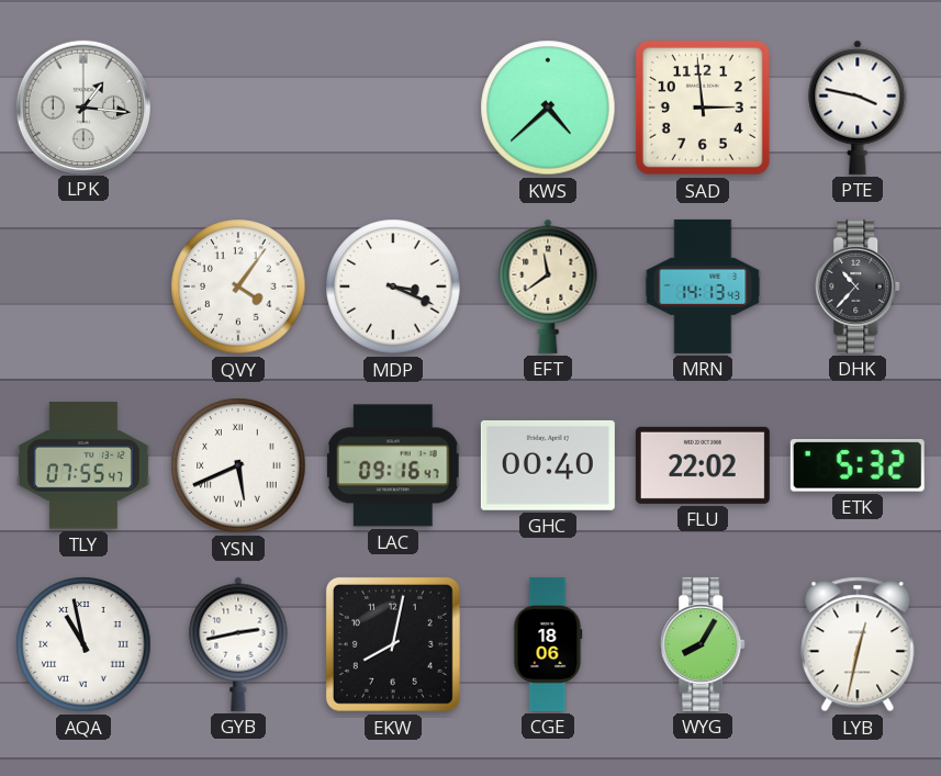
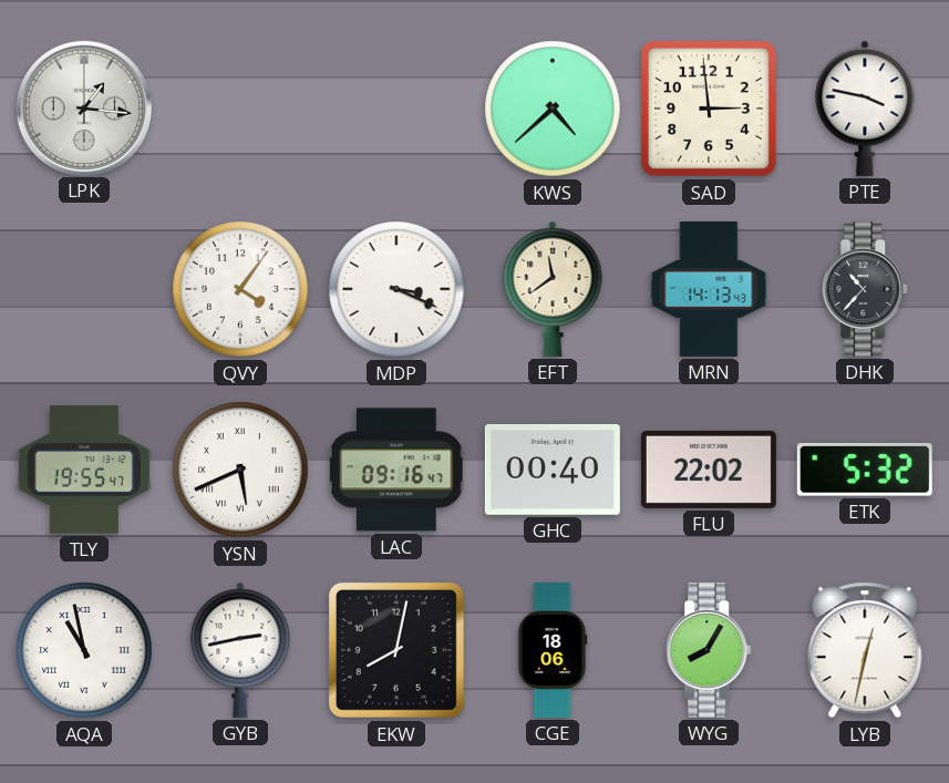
TLY: 07:55 -> 19:55 (84, 470)
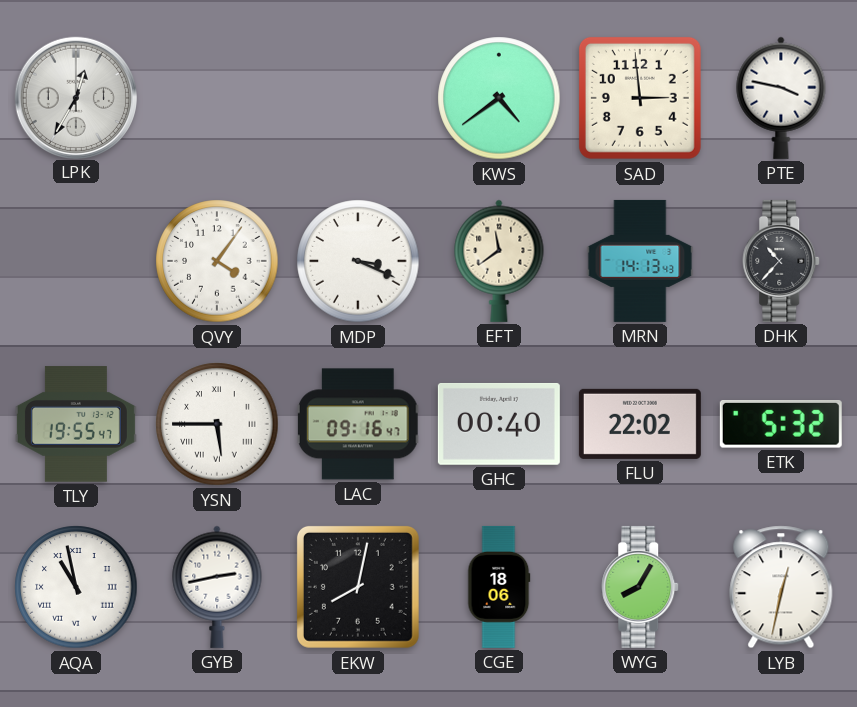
LPK: 1:16 -> 12:35 (75, 97)
KWS: 4:38 -> 4:39 (499, 98)
YSN: 5:41 -> 5:45 (217, 424)
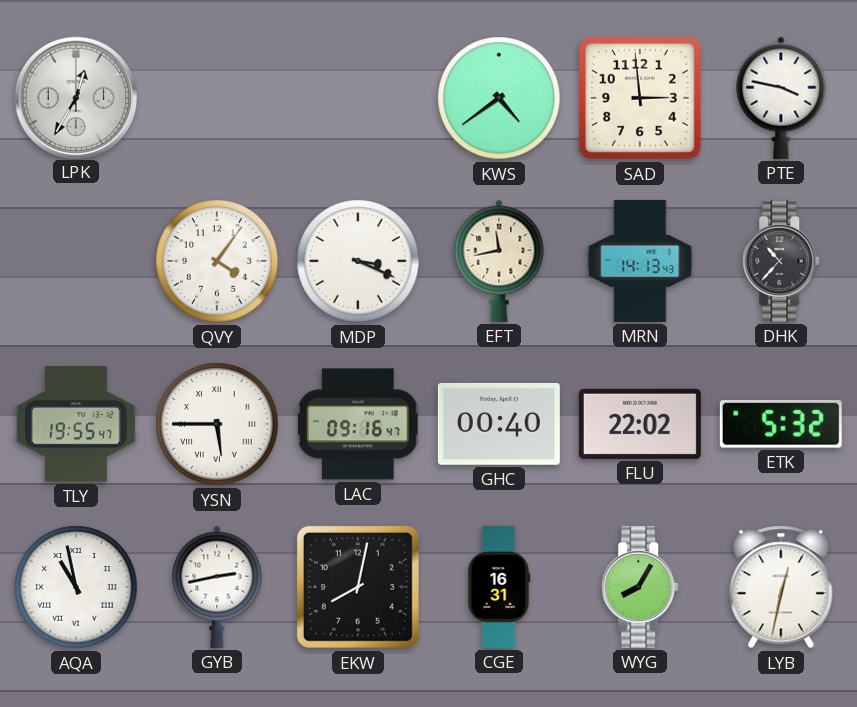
EFT: 11:39 -> 11:43 (499, 261)
CGE: 18:06 -> 16:31 (499, 587)
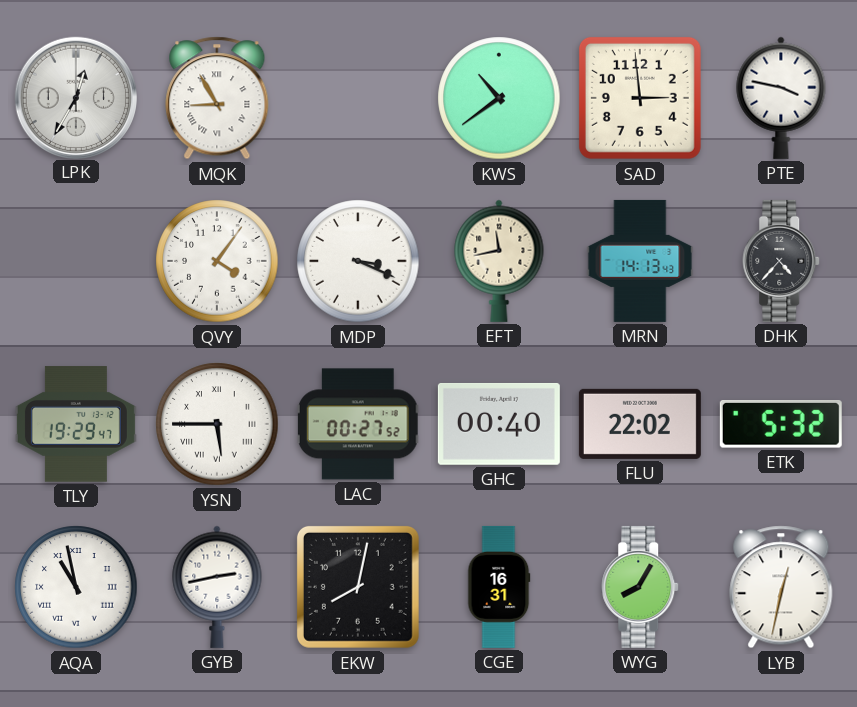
MQK: none -> 8:55 (217, 98)
KWS: 4:39 -> 10:39 (499, 98)
DHK: 10:37 -> 4:37 (782, 261)
TLY: 19:55 -> 19:29 (76, 424)
LAC: 09:16 -> 00:27 (358, 424)
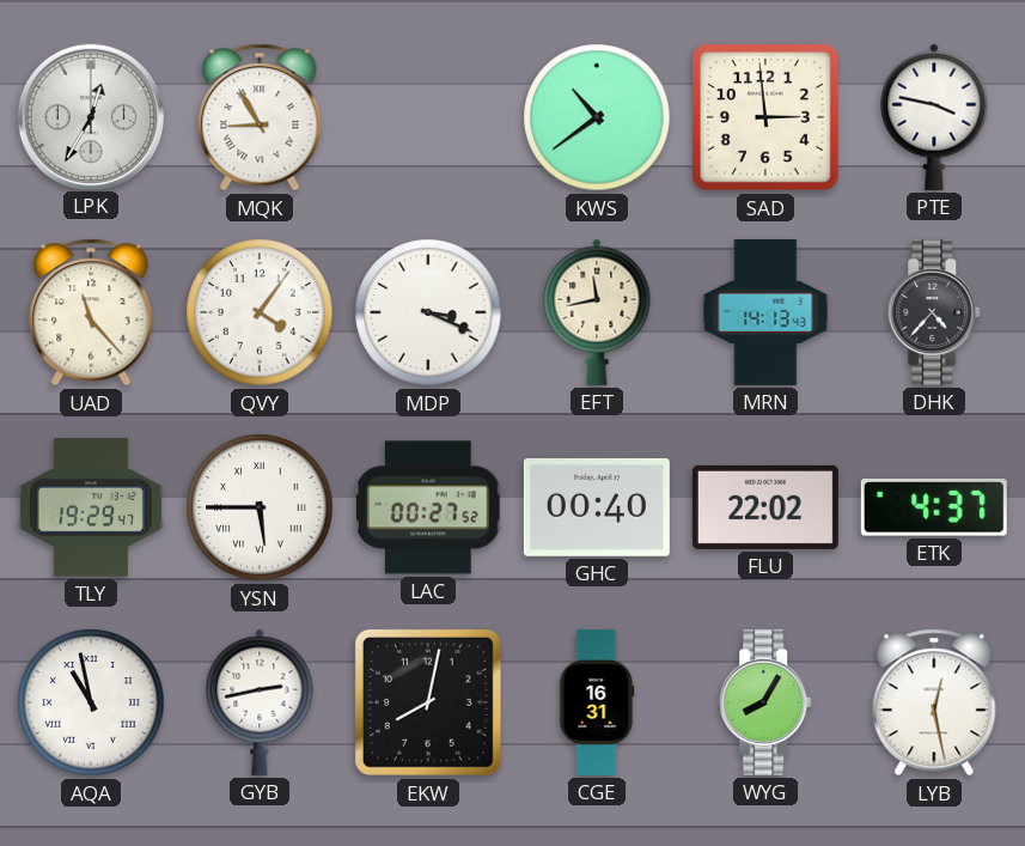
UAD: none -> 11:23 (91, 312)
ETK: 5:32 -> 4:37 (934, 509)
LYB: 12:32 -> 12:28 (934, 702)
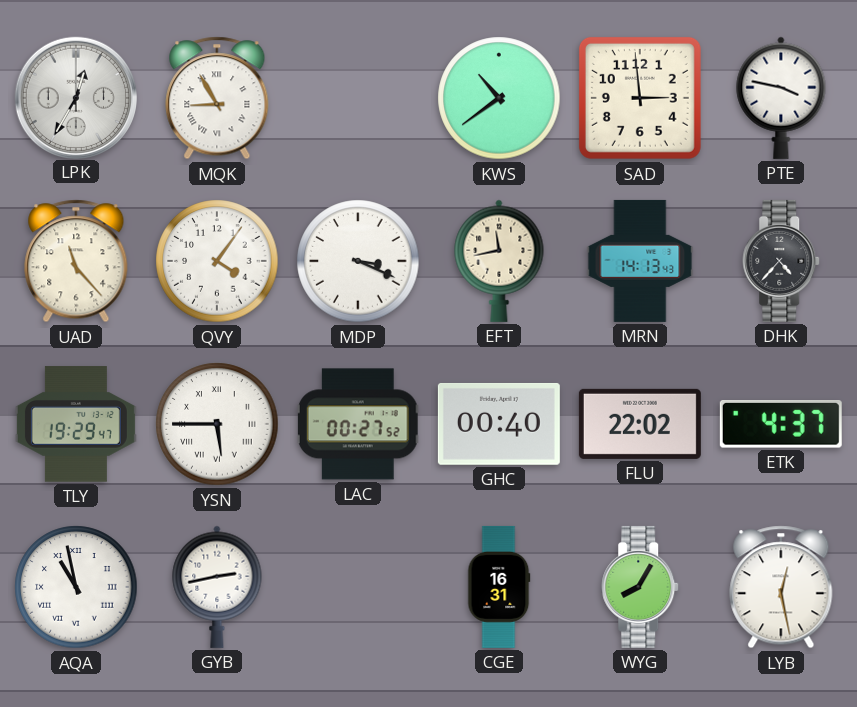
EKW: 8:02 -> none (428, 702)
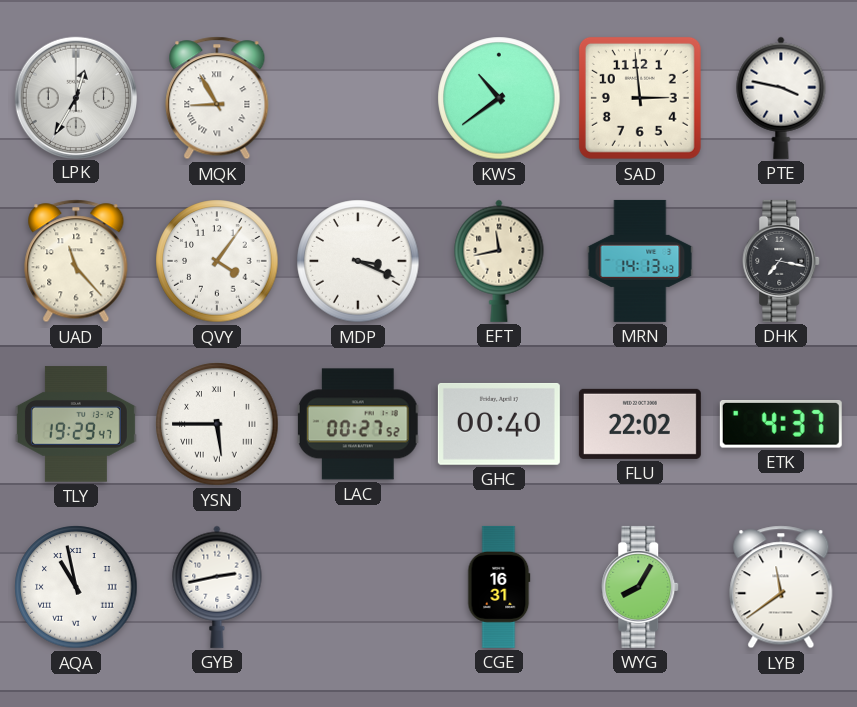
DHK: 4:37 -> 7:17 (782, 261)
LYB: 12:28 -> 11:39 (781, 587)
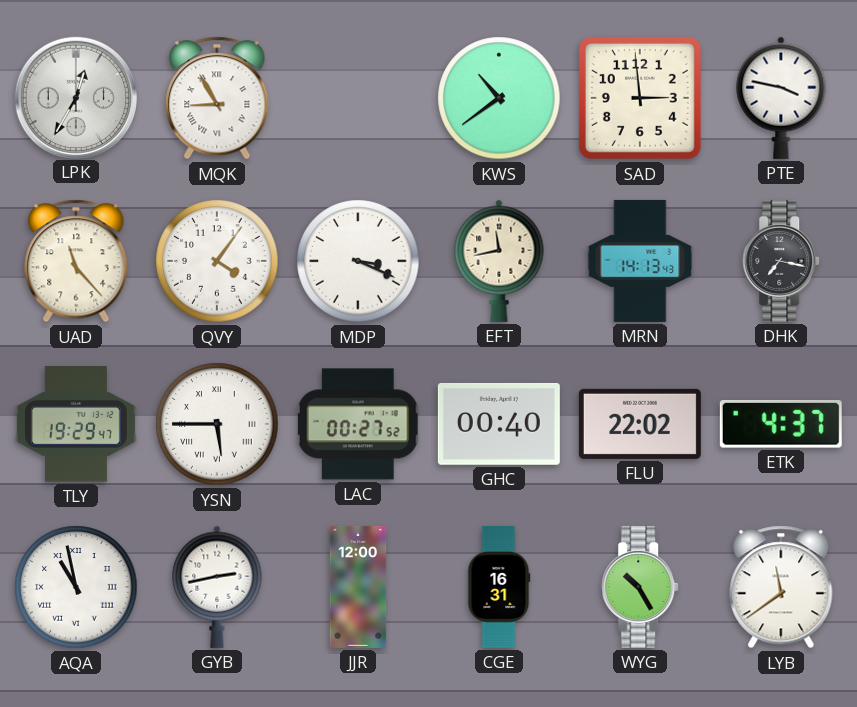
JJR: none -> 12:00 (358, 587)
WYG: 8:05 -> 10:25 (641, 587)
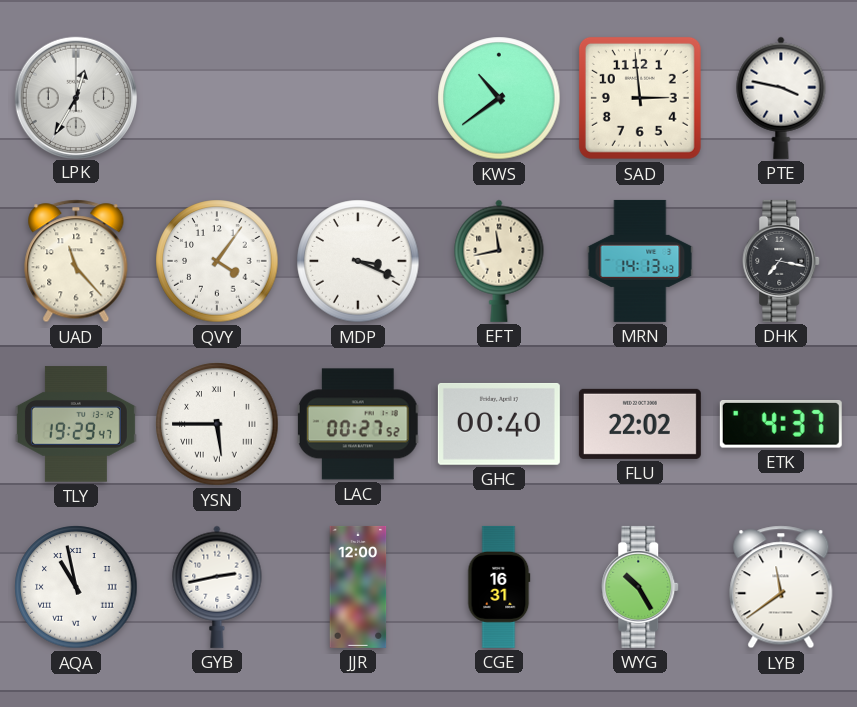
MQK: 8:55 -> none (217, 98)
